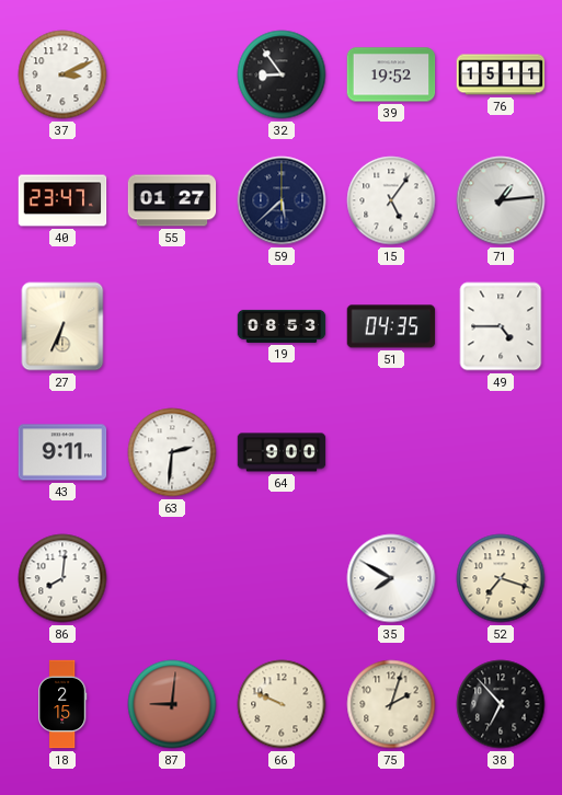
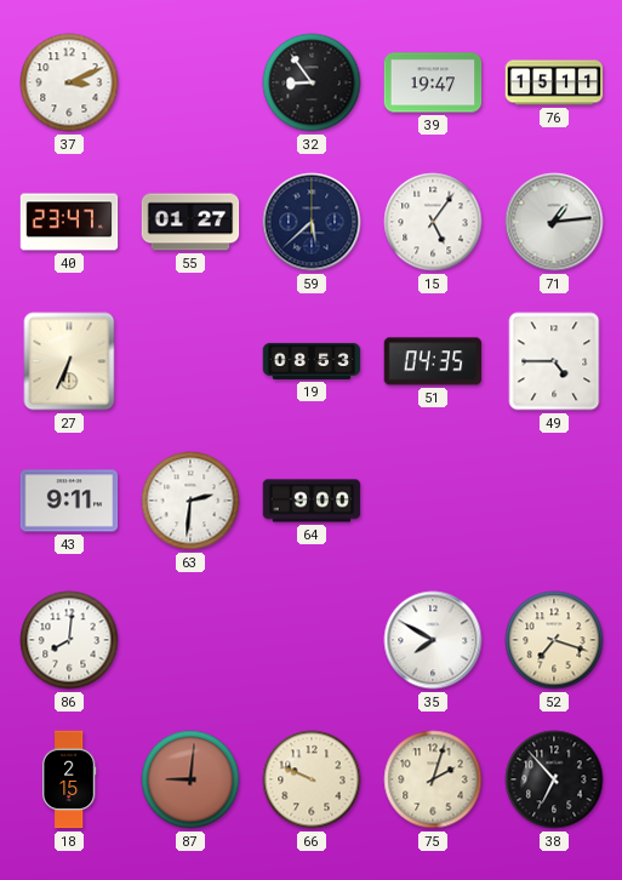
39: 19:52 -> 19:47 (433, 82)
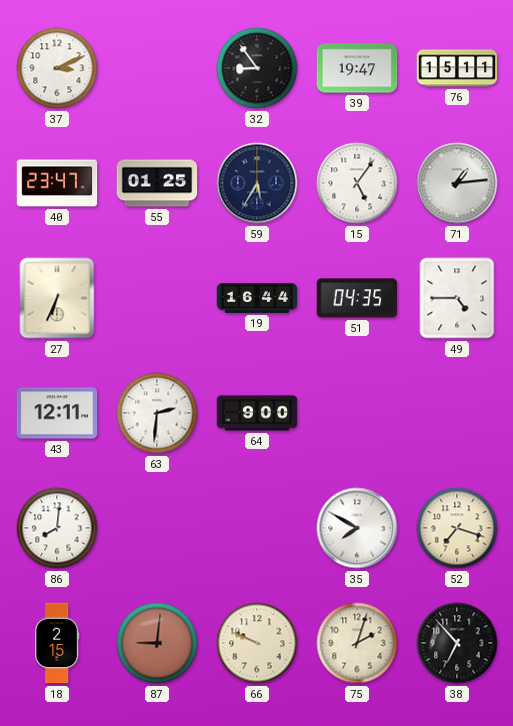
55: 01:27 -> 01:25 (157, 183)
59: 5:38 -> 5:35 (257, 183)
19: 08:53 -> 16:44 (257, 298)
43: 9:11 -> 12:11 (57, 413)
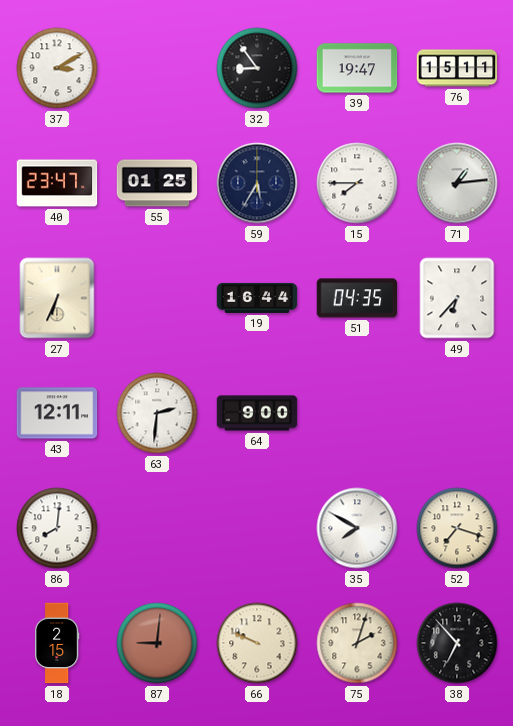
37: 3:11 -> 3:10 (57, 68)
15: 5:06 -> 7:45 (357, 183)
49: 4:45 -> 6:37 (457, 298)
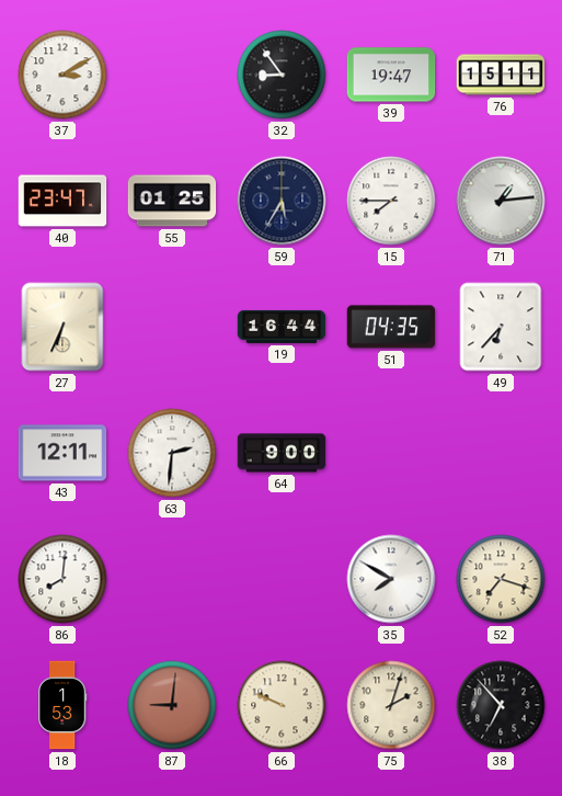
18: 2:15 -> 1:53 (62, 705)
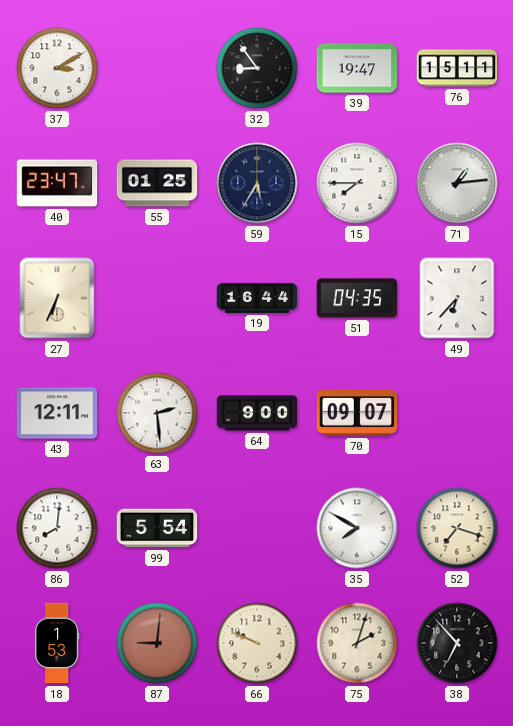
63: 2:31 -> 2:29 (157, 413)
70: none -> 09:07 (357, 413)
99: none -> 5:54 (157, 528)
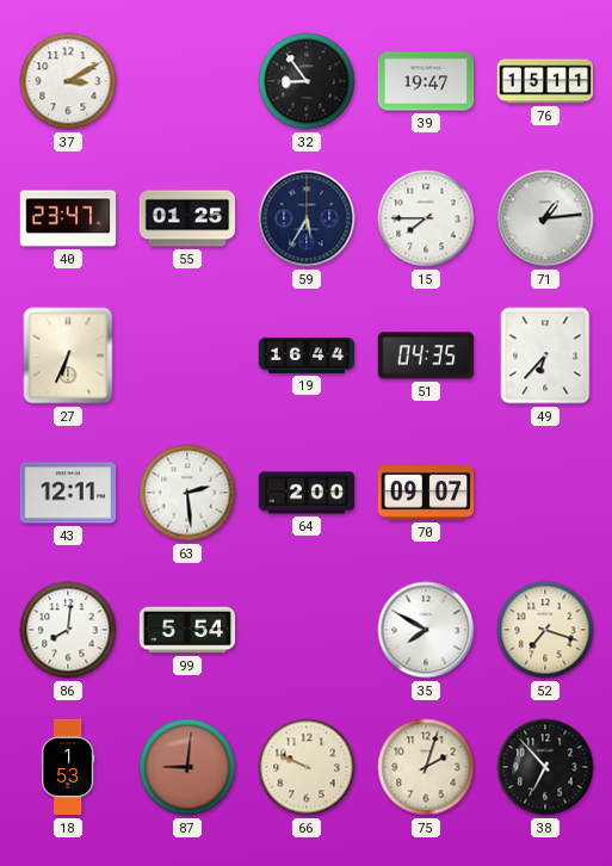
64: 9:00 -> 2:00 (307, 493)
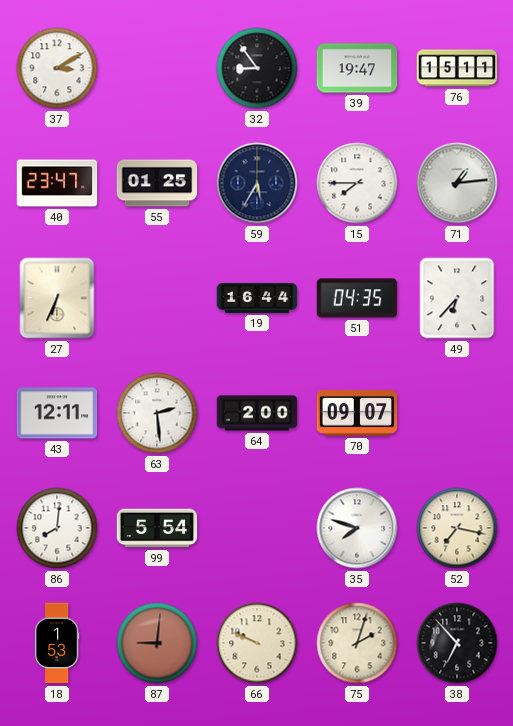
35: 7:50 -> 7:48 (357, 528)
52: 7:18 -> 7:17 (457, 528)
